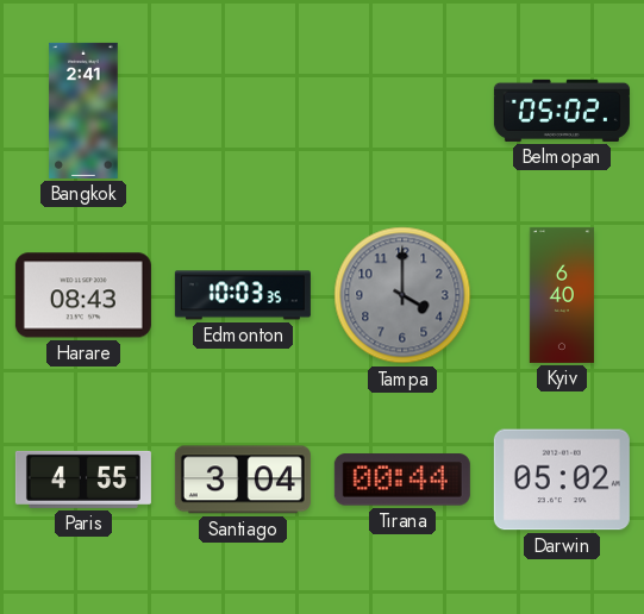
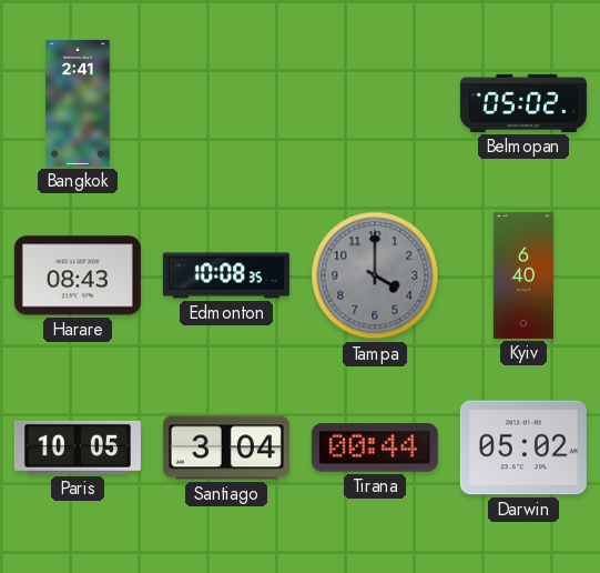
Edmonton: 10:03 -> 10:08 (226, 275)
Paris: 4:55 -> 10:05 (78, 448)
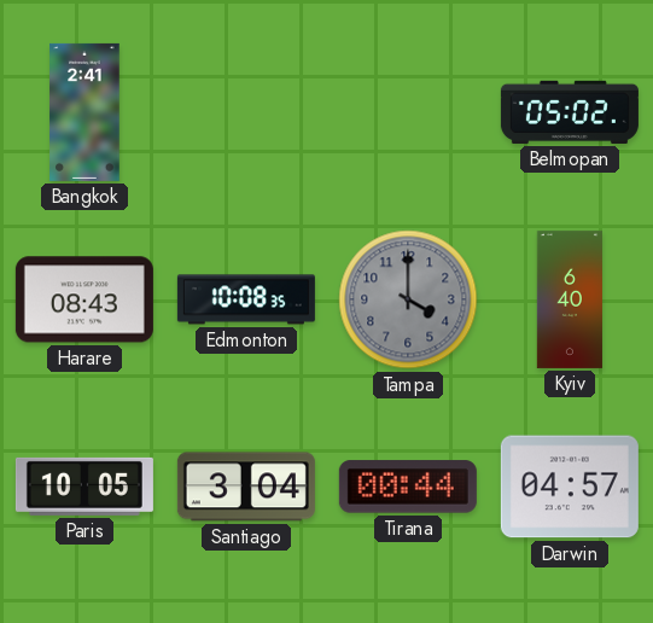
Darwin: 05:02 -> 04:57 (570, 487)
